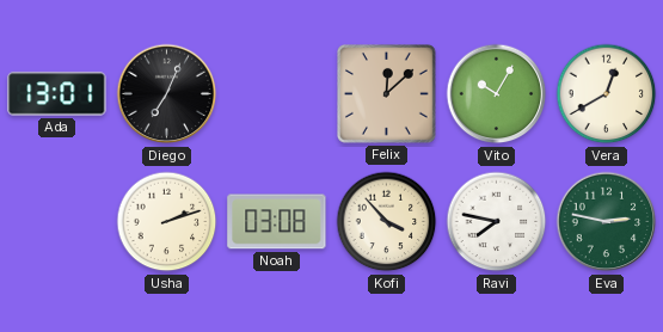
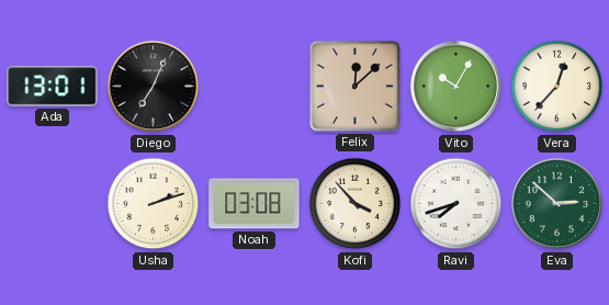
Vera: 12:40 -> 12:37 (557, 87)
Ravi: 7:47 -> 7:42 (456, 204)
Eva: 2:47 -> 2:52 (557, 204)
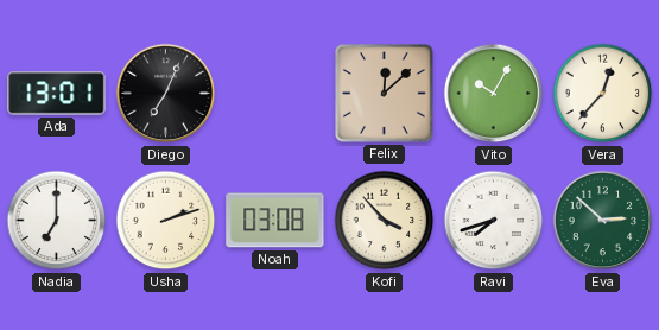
Nadia: none -> 7:00 (57, 221)
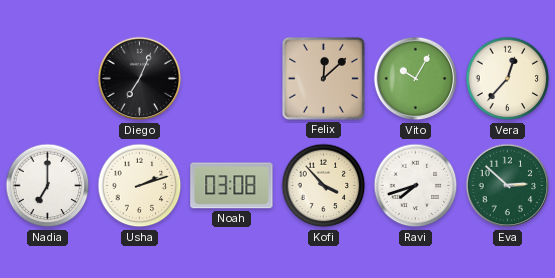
Ada: 13:01 -> none (57, 94)
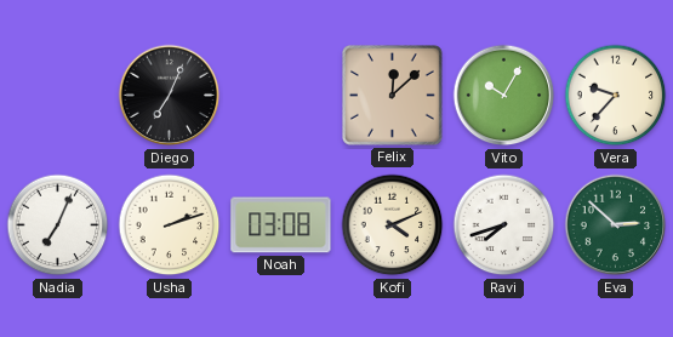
Vera: 12:37 -> 9:37 (616, 96)
Nadia: 7:00 -> 7:04 (58, 225)
Kofi: 3:53 -> 4:11 (393, 225)
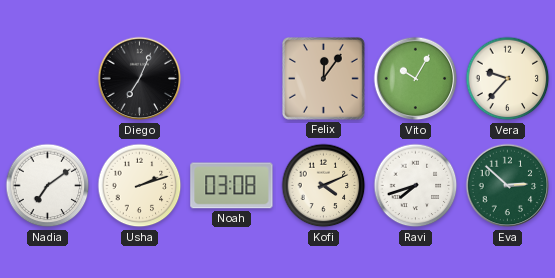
Felix: 12:08 -> 12:06 (324, 79)
Nadia: 7:04 -> 7:09 (48, 186)
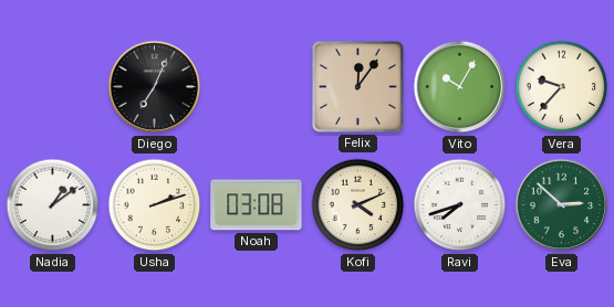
Nadia: 7:09 -> 1:09 (53, 205)
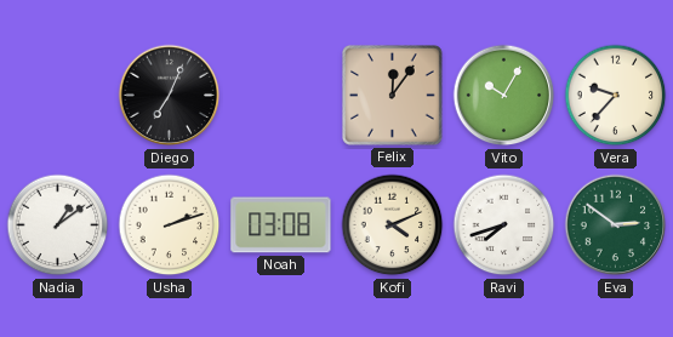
Eva: 2:52 -> 2:51 (616, 225)
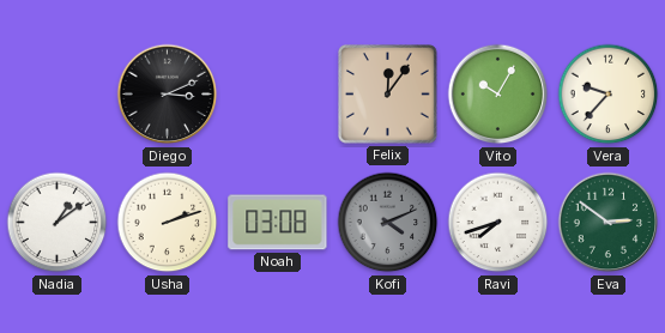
Diego: 7:04 -> 3:11 (168, 95)
Kofi dial: cream -> grey (388, 223)
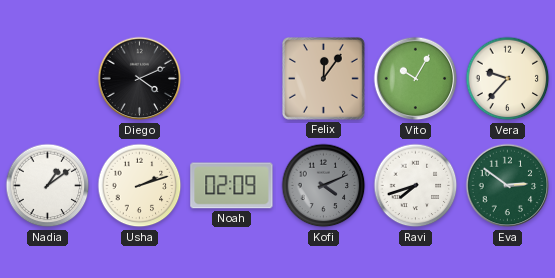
Diego: 3:11 -> 4:11 (140, 79)
Noah: 03:08 -> 02:09 (232, 186)
